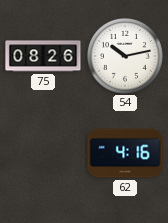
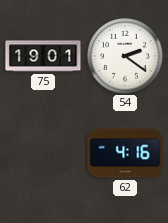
75: 08:26 -> 19:01 (43, 56)
54: 10:13 -> 2:21 (125, 56)
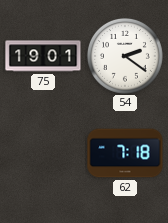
62: 4:16 -> 7:18 (125, 153)
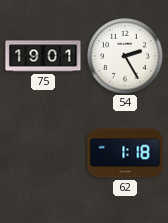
54: 2:21 -> 2:25 (125, 56)
62: 7:18 -> 1:18 (125, 153)
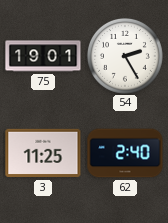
3: none -> 11:25 (43, 153)
62: 1:18 -> 2:40 (125, 153)
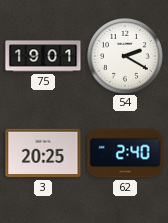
54: 2:25 -> 2:20 (125, 56)
3: 11:25 -> 20:25 (43, 153)
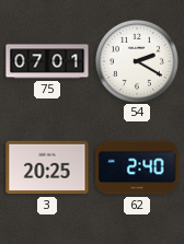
75: 19:01 -> 07:01 (47, 61)
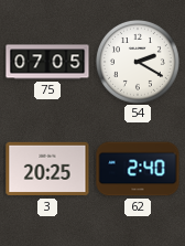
75: 07:01 -> 07:05 (47, 62)
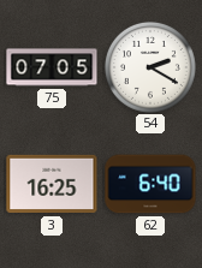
3: 20:25 -> 16:25 (52, 184)
62: 2:40 -> 6:40 (150, 184)
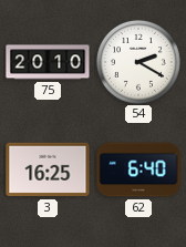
75: 07:05 -> 20:10 (48, 62)
